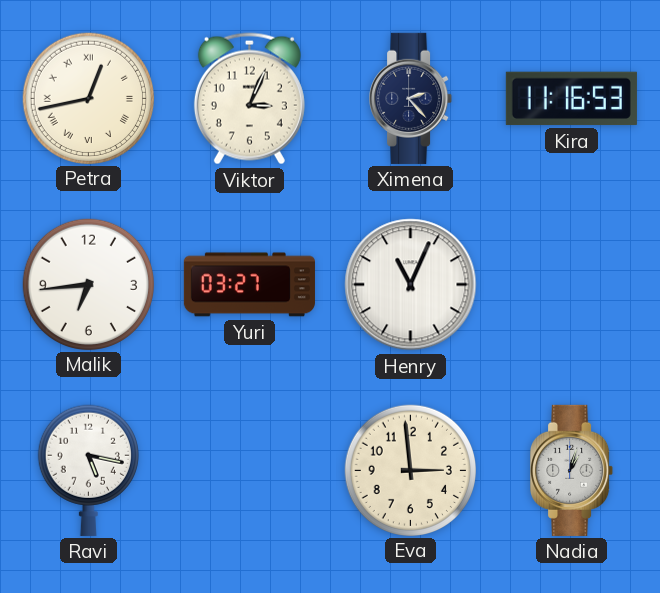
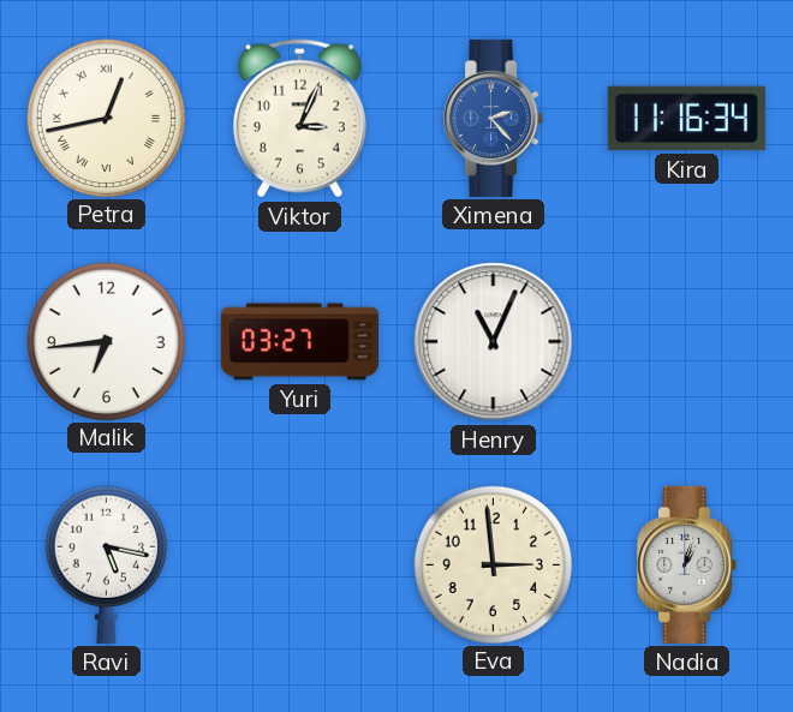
Ximena dial: navy -> blue (494, 118)
Kira: 11:16:53 -> 11:16:34 (686, 119)
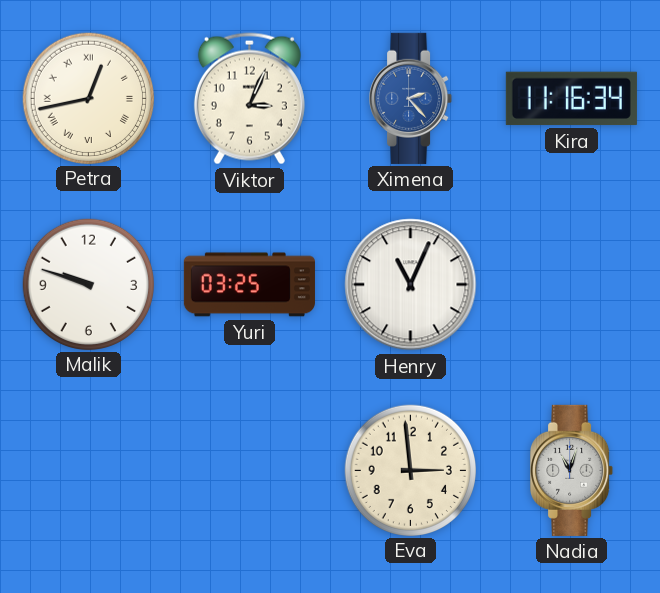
Malik: 6:44 -> 9:48 (88, 284)
Yuri: 03:27 -> 03:25 (249, 285)
Ravi: 5:17 -> none (106, 564)
Nadia: 1:03 -> 11:03 (572, 470)
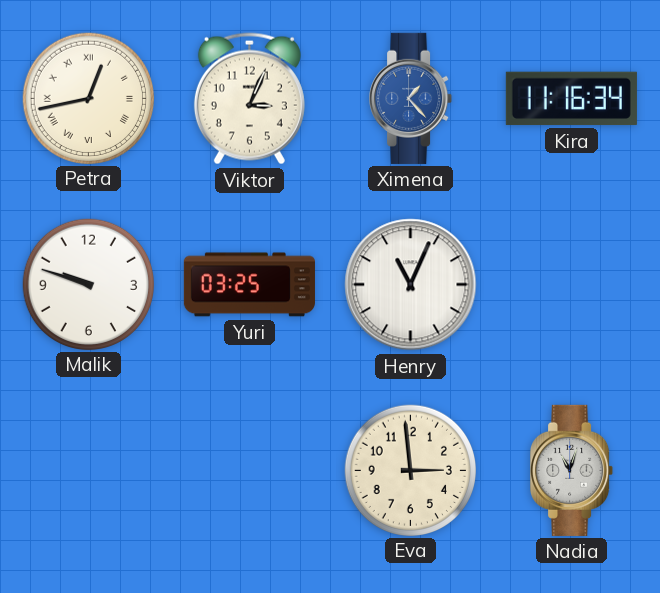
Ximena: 2:23 -> 1:23 (411, 98)
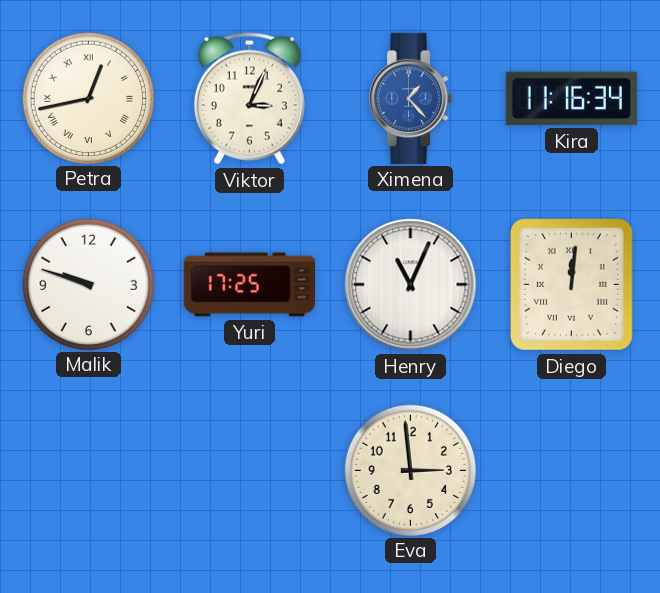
Yuri: 03:25 -> 17:25 (249, 285)
Diego: none -> 12:01 (572, 285)
Nadia: 11:03 -> none (572, 470)
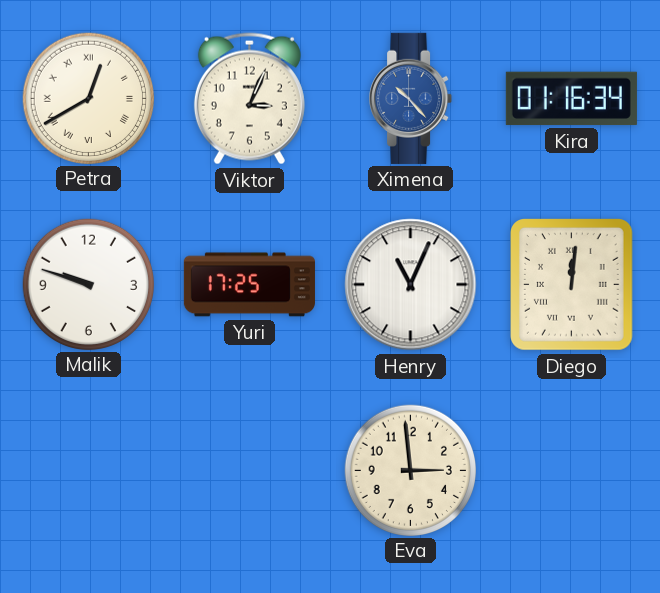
Petra: 12:43 -> 12:40 (88, 98)
Ximena: 1:23 -> 10:23 (411, 98)
Kira: 11:16 -> 01:16 (571, 99)
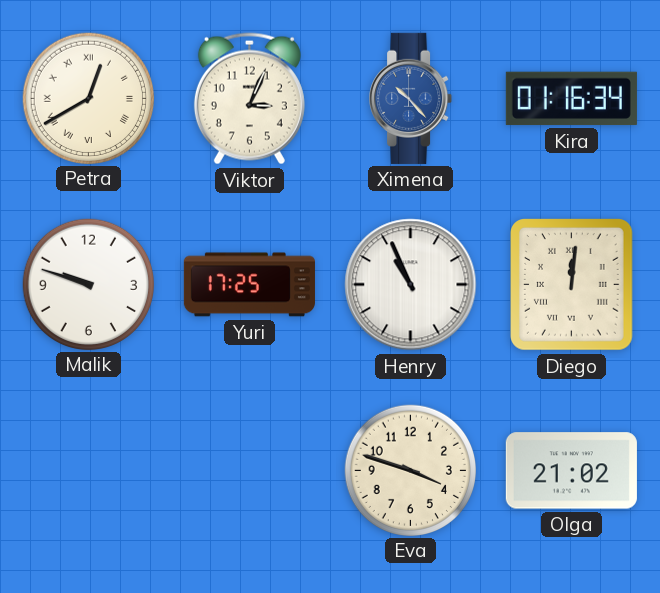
Henry: 11:04 -> 10:56 (411, 285)
Eva: 2:59 -> 3:48 (410, 470)
Olga: none -> 21:02 (571, 471)
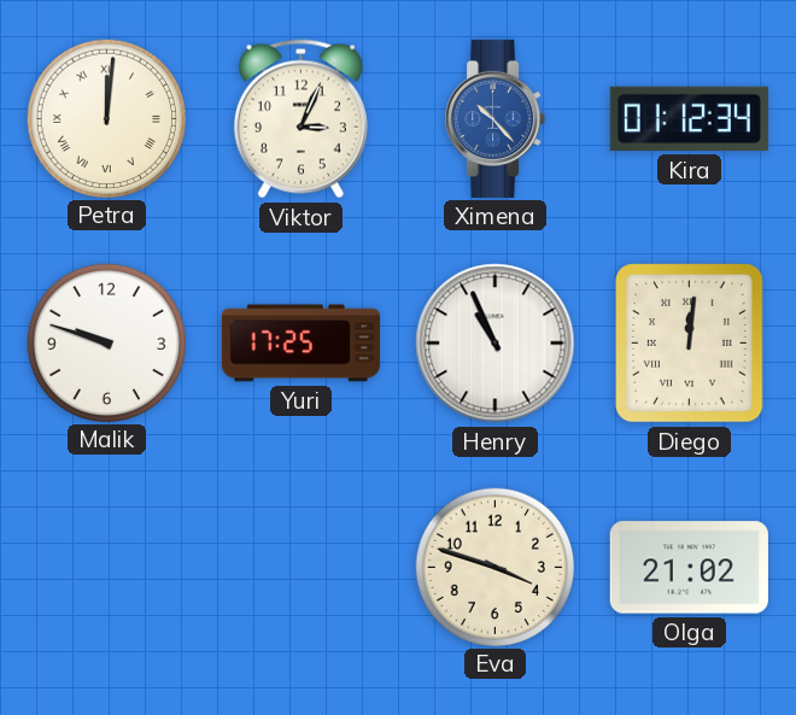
Petra: 12:40 -> 12:01 (106, 118)
Kira: 01:16 -> 01:12 (689, 119)
